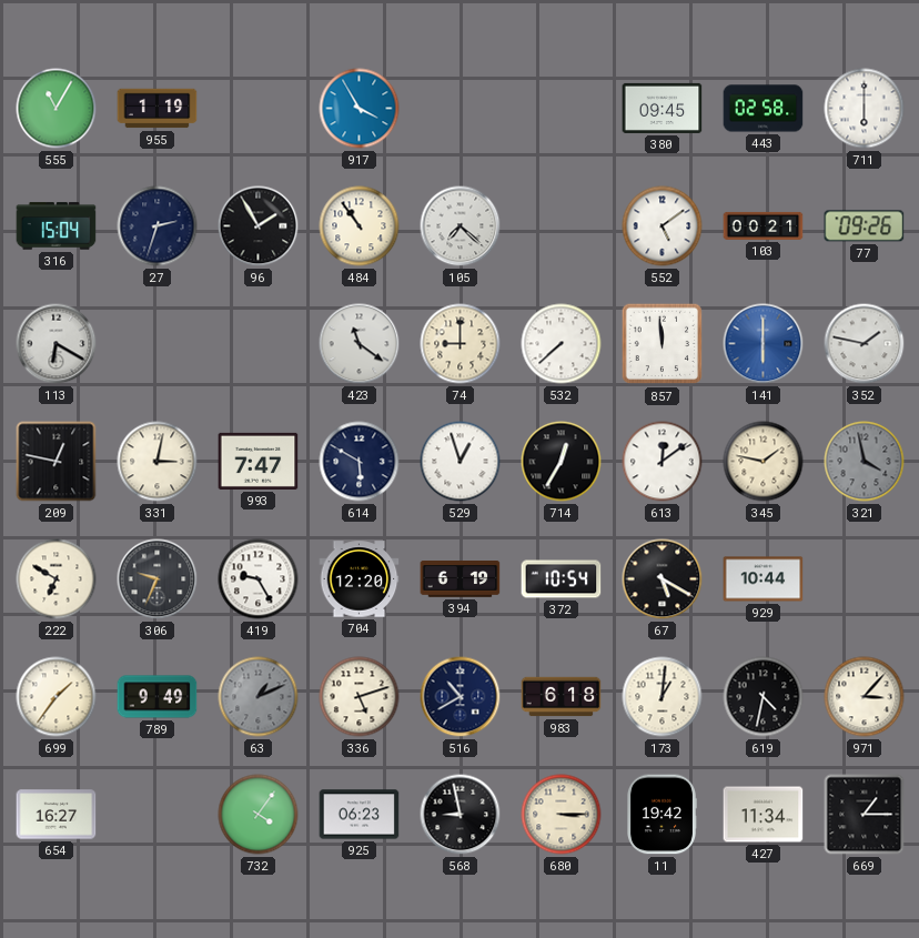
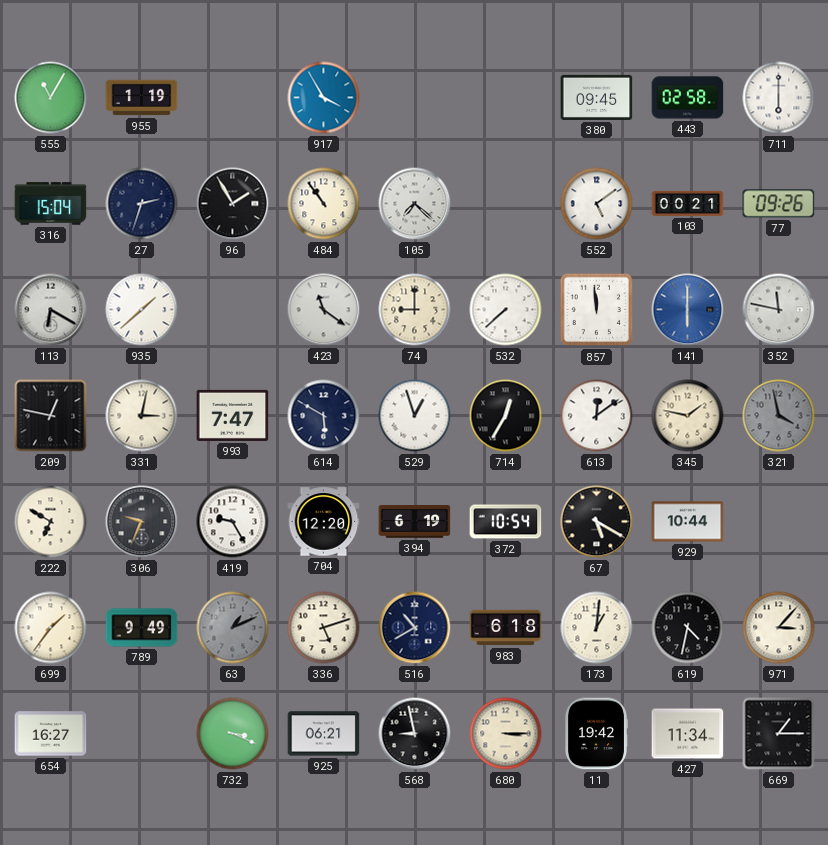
935: none -> 1:38 (142, 310)
352: 1:47 -> 11:47 (779, 310)
732: 4:06 -> 3:19 (233, 734)
925: 06:23 -> 06:21 (324, 734)
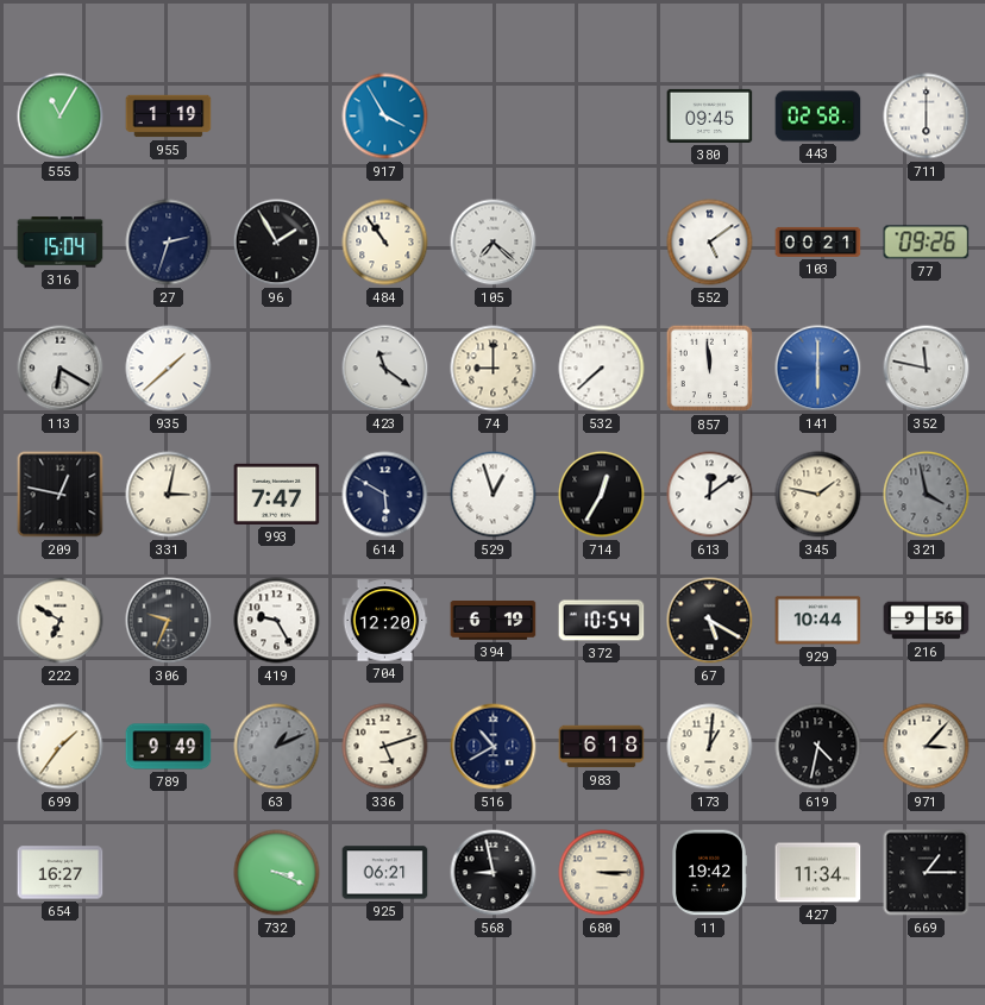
216: none -> 9:56 (927, 621)
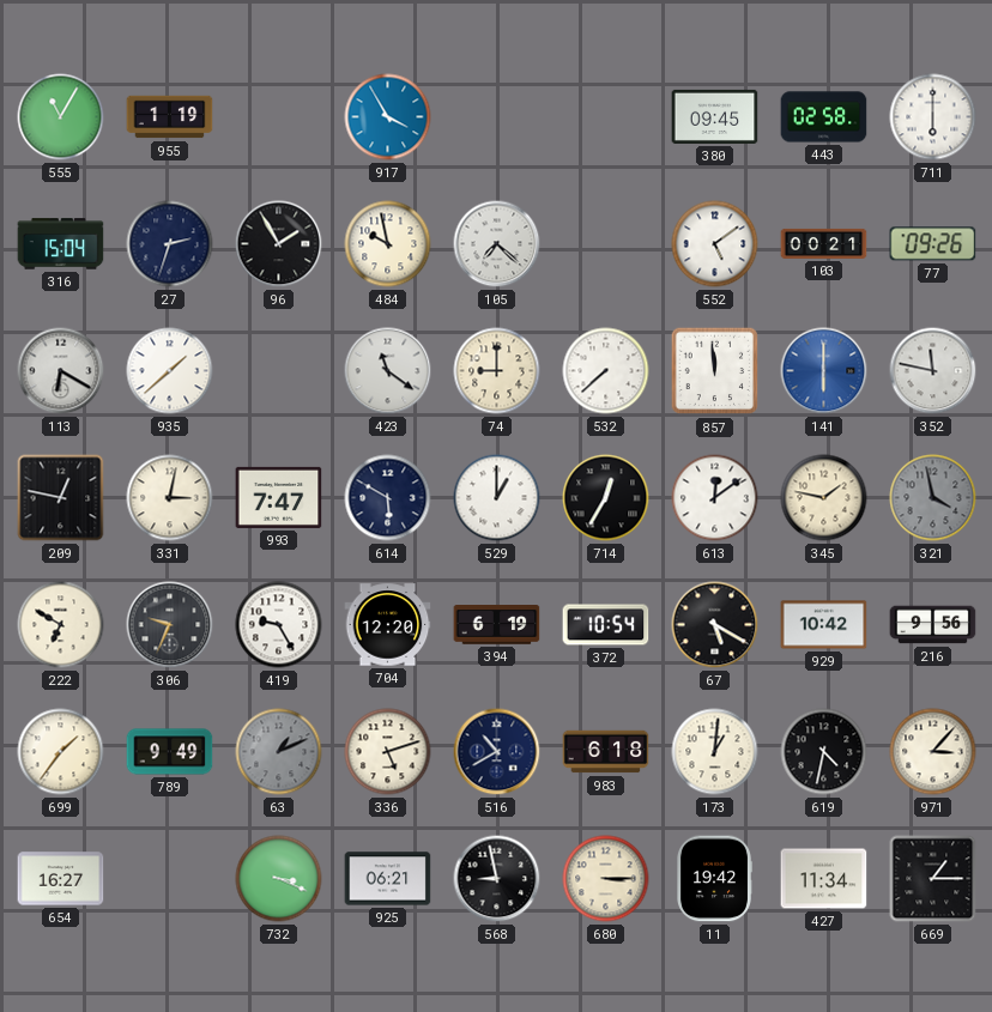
484: 10:54 -> 9:58 (388, 244)
529: 12:57 -> 1:00 (497, 498)
929: 10:44 -> 10:42 (824, 625)
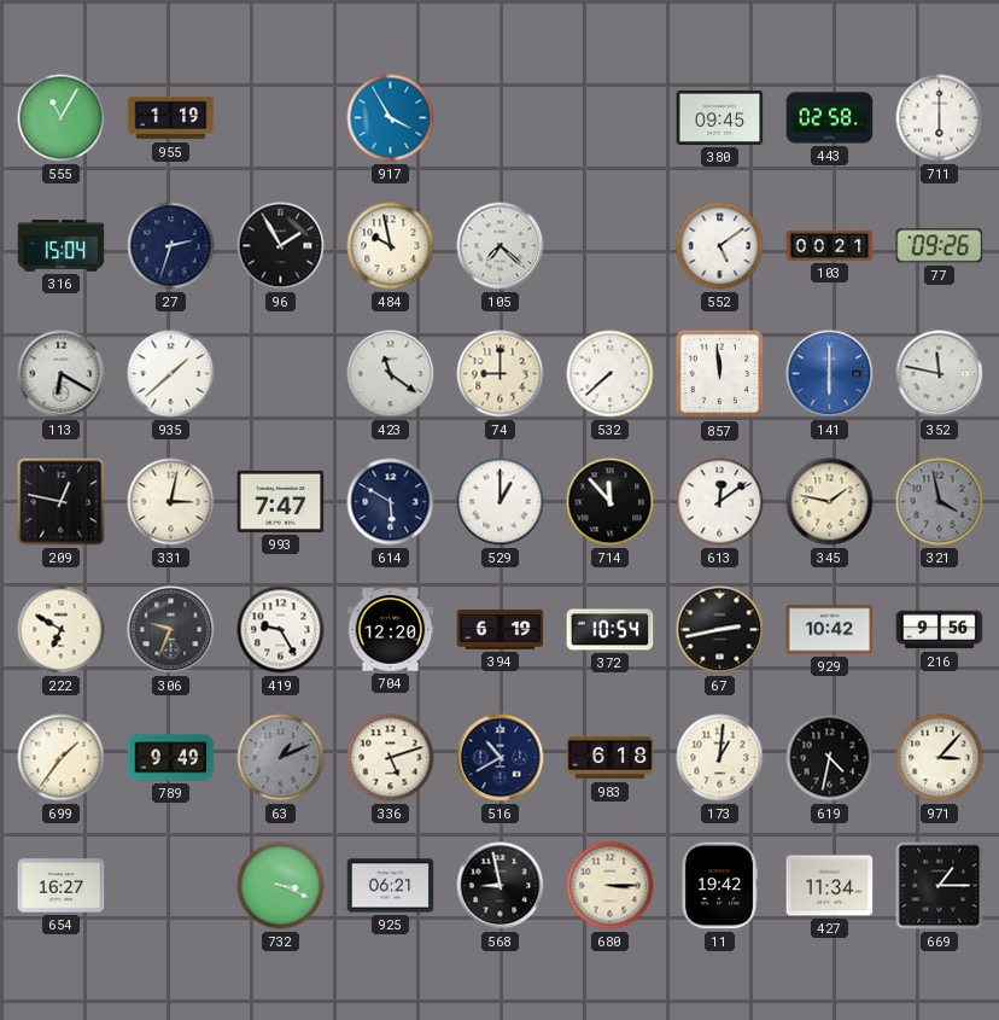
714: 12:35 -> 11:53 (610, 502)
67: 5:20 -> 2:43 (720, 630)
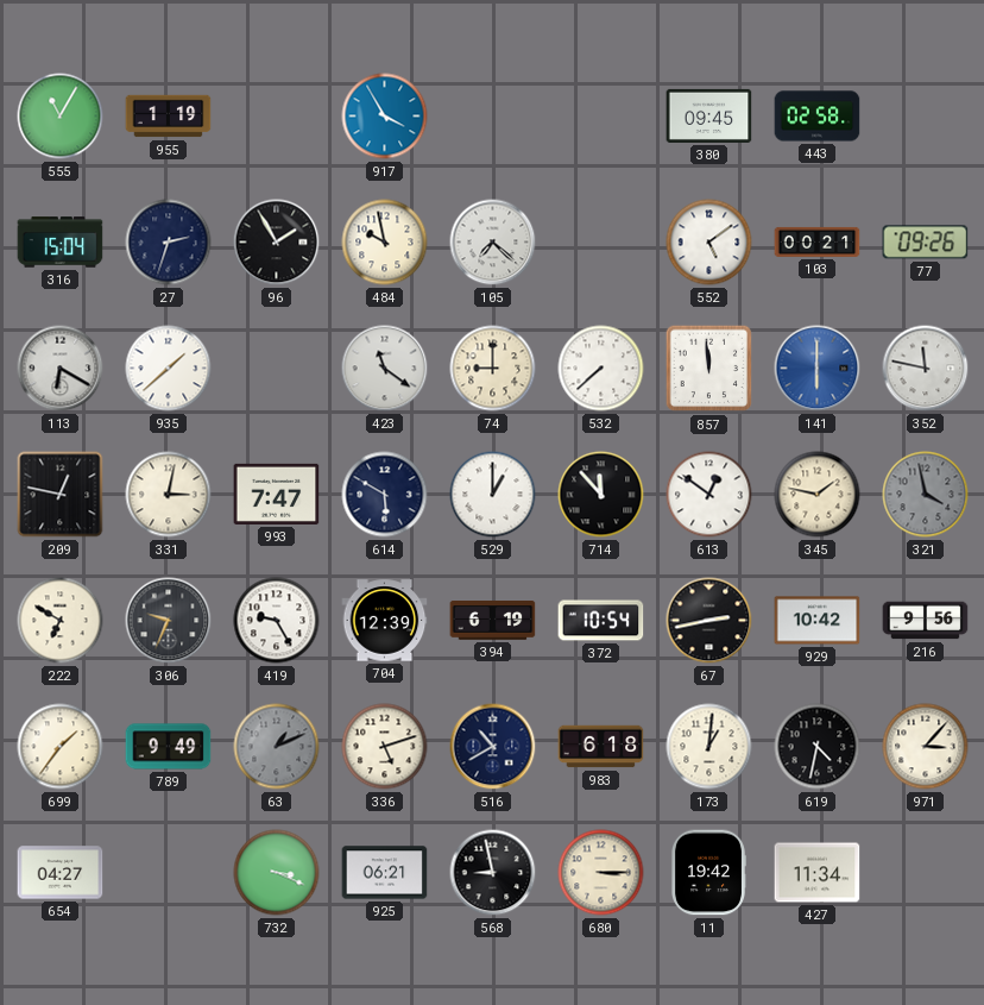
711: 6:00 -> none (940, 118)
613: 12:09 -> 12:51 (709, 495)
704: 12:20 -> 12:39 (385, 621)
654: 16:27 -> 04:27 (61, 873)
669: 1:15 -> none (940, 886)
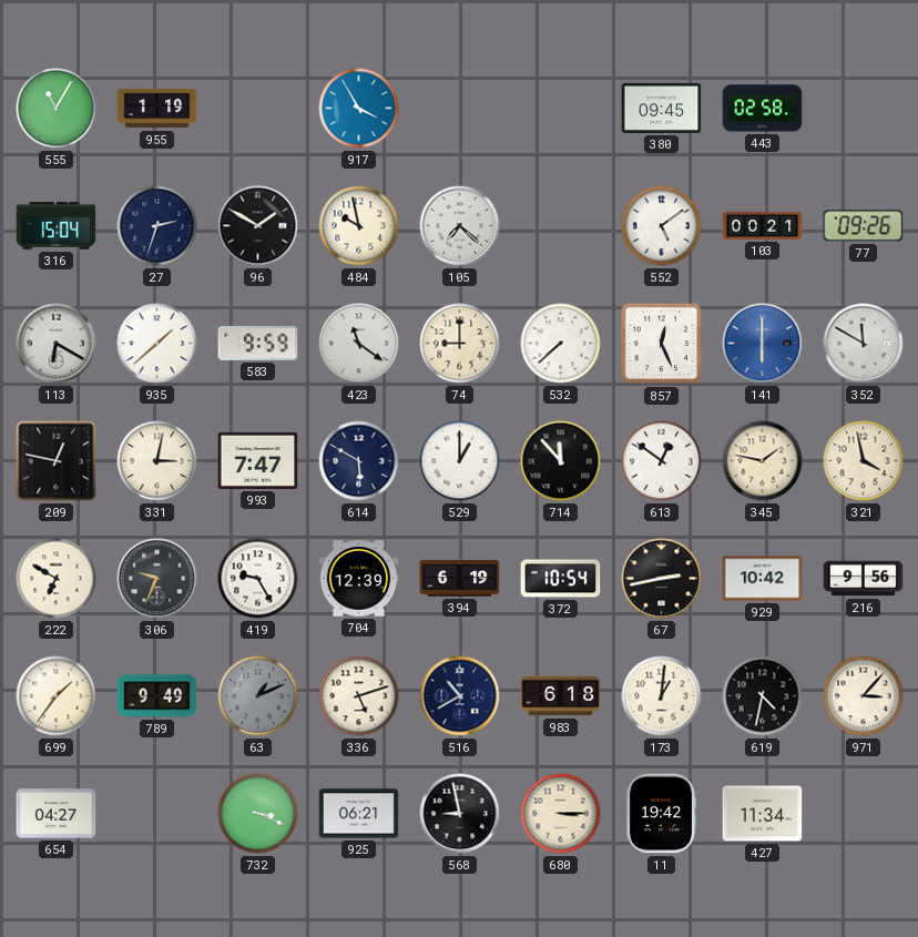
96: 1:55 -> 1:50 (258, 226)
583: none -> 9:59 (258, 343)
857: 11:59 -> 12:26 (662, 344)
352: 11:47 -> 11:50 (864, 344)
321 dial: grey -> cream (864, 461)
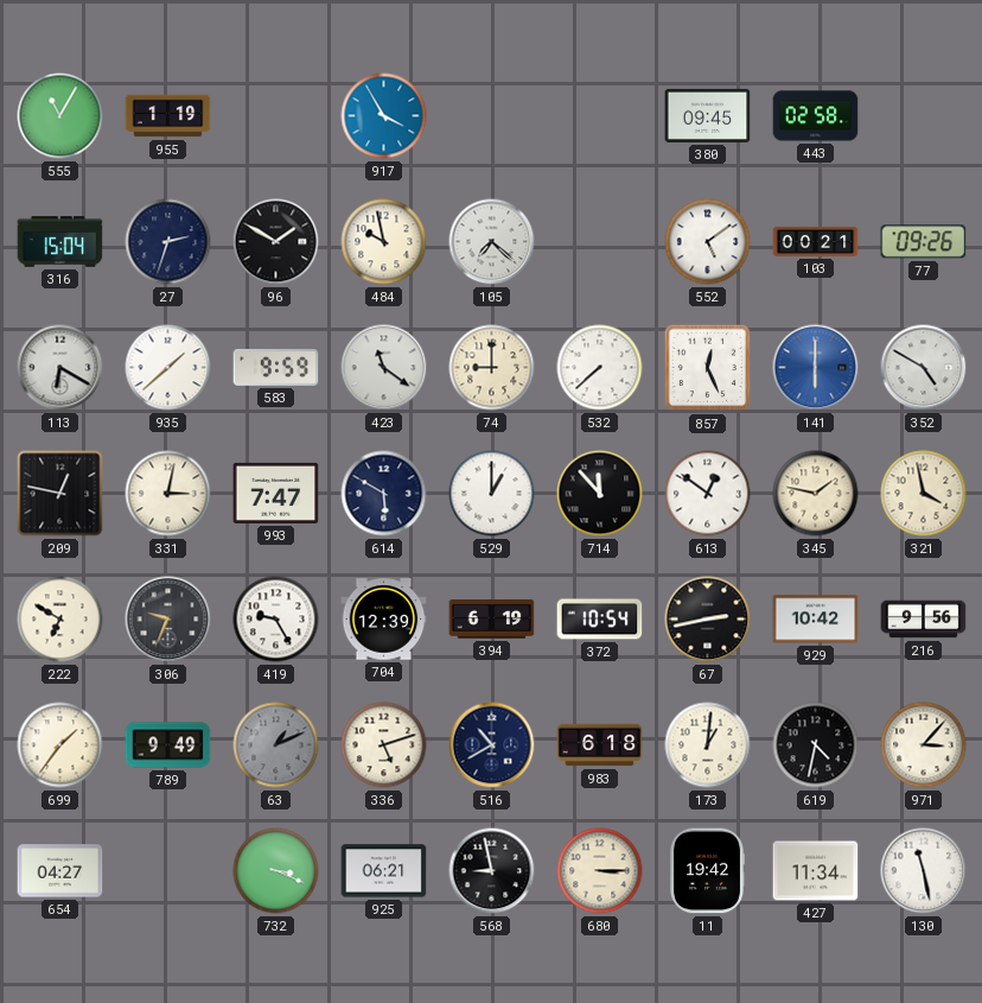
352: 11:50 -> 4:50 (924, 368)
130: none -> 11:28 (924, 871)
